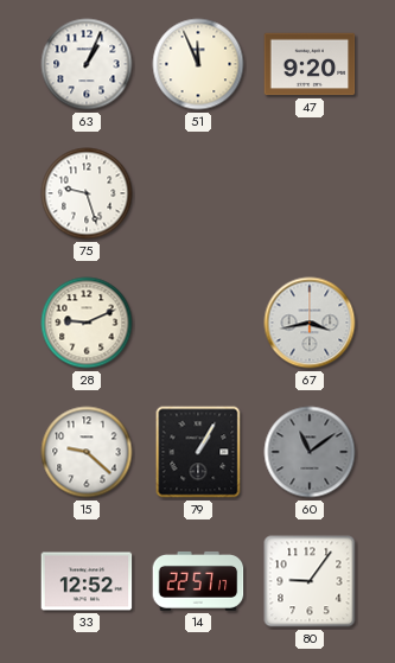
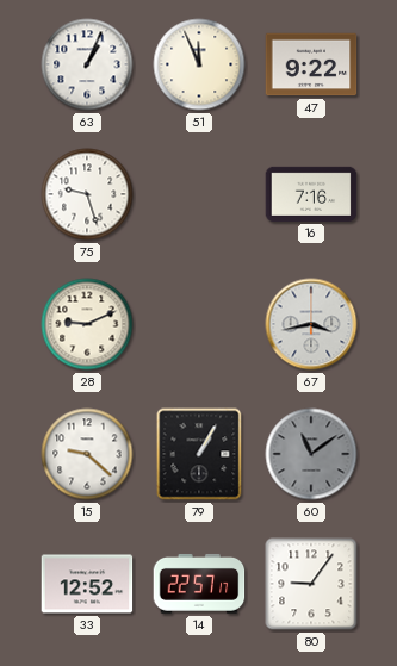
47: 9:20 -> 9:22 (311, 64)
16: none -> 7:16 (311, 194)
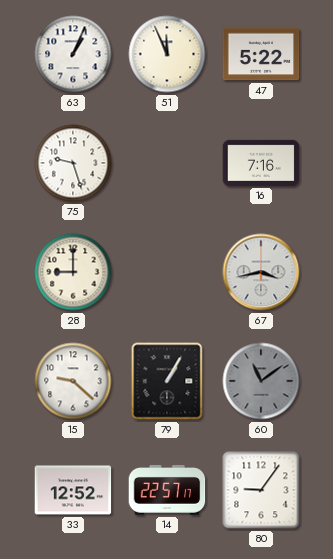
47: 9:22 -> 5:22 (261, 54)
28: 9:11 -> 9:00 (73, 272)
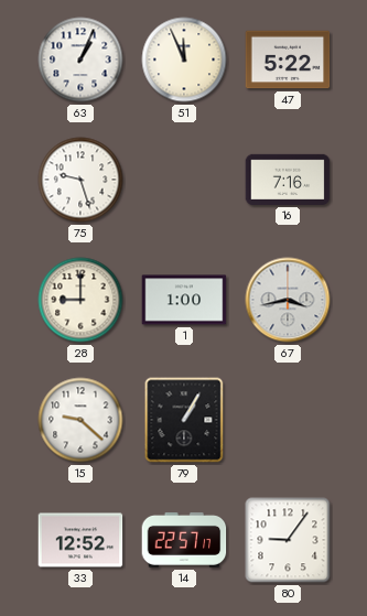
1: none -> 1:00 (184, 300)
60: 11:09 -> none (261, 381)
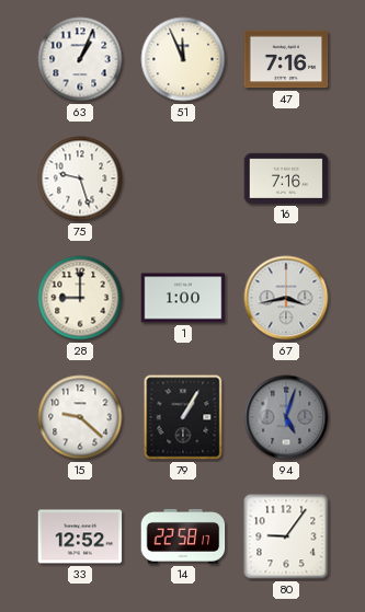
47: 5:22 -> 7:16 (286, 59)
94: none -> 5:03 (286, 417)
14: 22:57 -> 22:58 (183, 536)
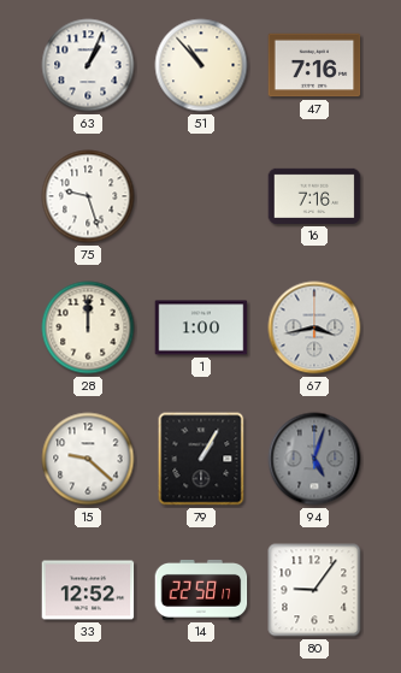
51: 11:56 -> 10:53 (201, 65)
28: 9:00 -> 12:00 (88, 327)
